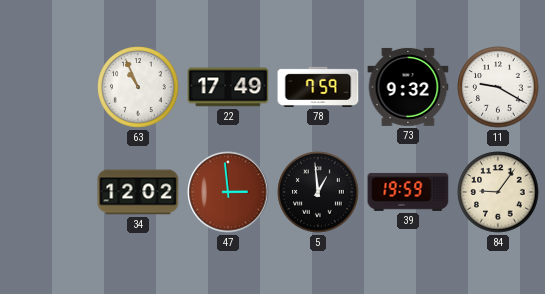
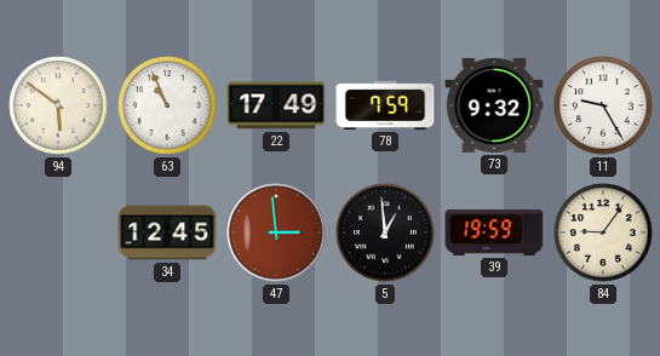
94: none -> 5:51 (58, 105)
11: 9:20 -> 9:25 (603, 105)
34: 12:02 -> 12:45 (167, 232)
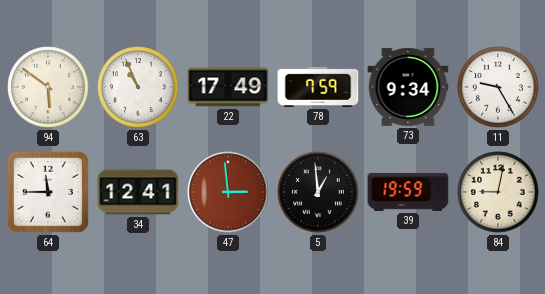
73: 9:32 -> 9:34 (408, 87)
64: none -> 11:45 (48, 192)
34: 12:45 -> 12:41 (138, 192)
84: 9:06 -> 9:02 (498, 192)
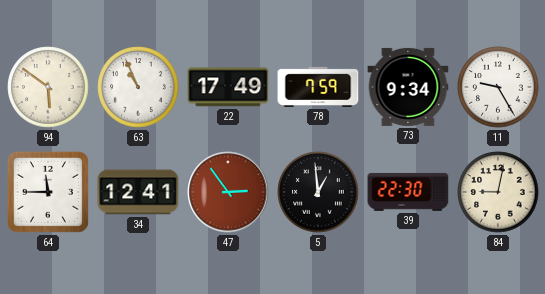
47: 2:59 -> 2:54 (228, 192)
39: 19:59 -> 22:30 (408, 192)
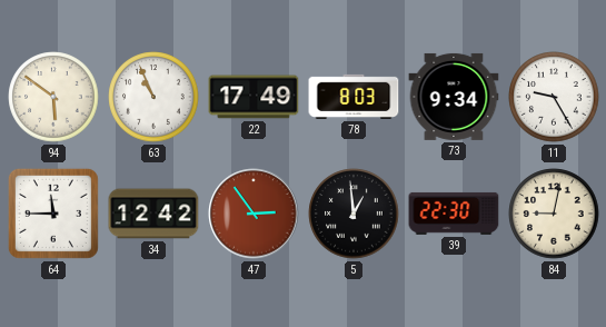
78: 7:59 -> 8:03 (354, 97)
34: 12:41 -> 12:42 (153, 214)
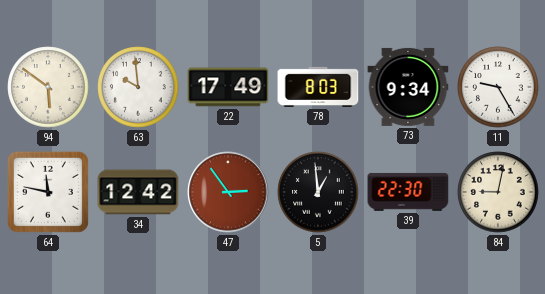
63: 10:56 -> 9:59 (138, 87)
64: 11:45 -> 11:47 (48, 192)
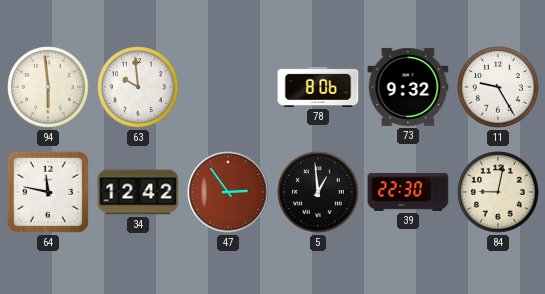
94: 5:51 -> 5:59 (48, 87)
22: 17:49 -> none (228, 87)
78: 8:03 -> 8:06 (318, 87)
73: 9:34 -> 9:32 (408, 87)
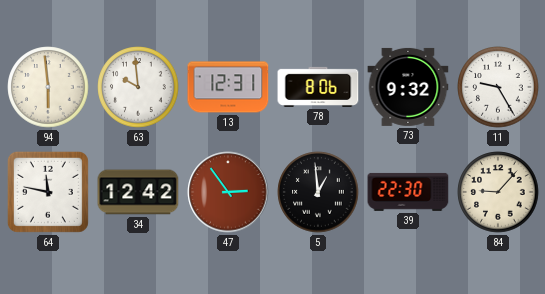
13: none -> 12:31 (228, 87)
84: 9:02 -> 9:07 (498, 192)
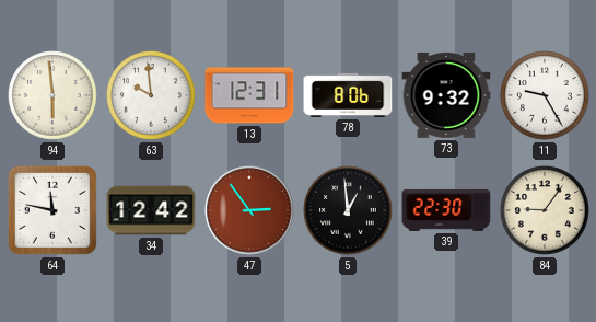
84: 9:07 -> 9:06 (545, 210)
